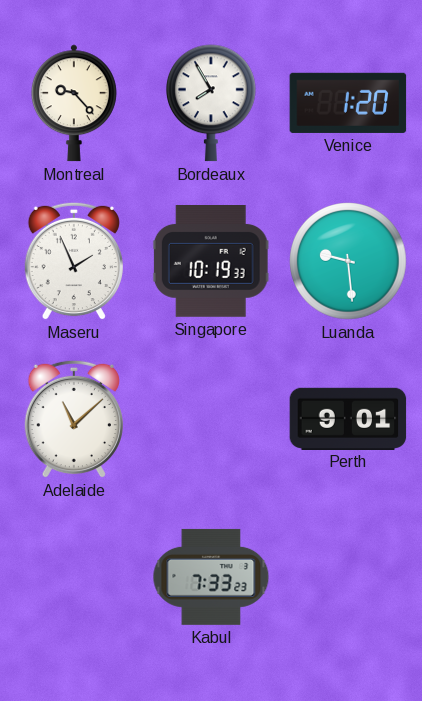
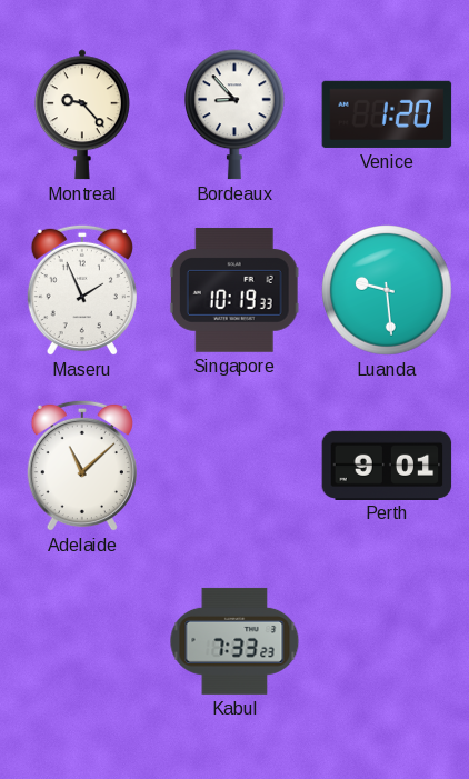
Bordeaux: 7:55 -> 8:53 (236, 114)
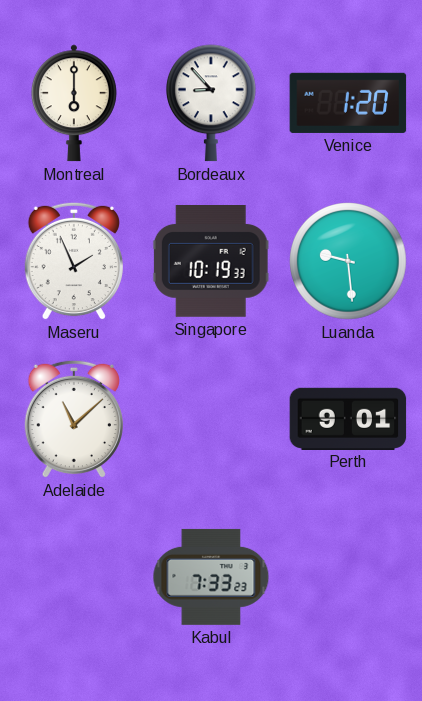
Montreal: 9:23 -> 6:00 (74, 103)
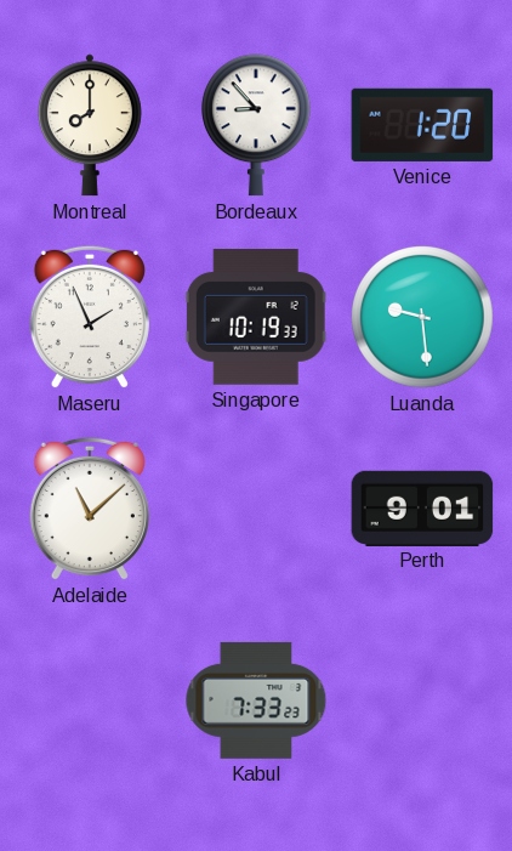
Montreal: 6:00 -> 8:00 (90, 125)
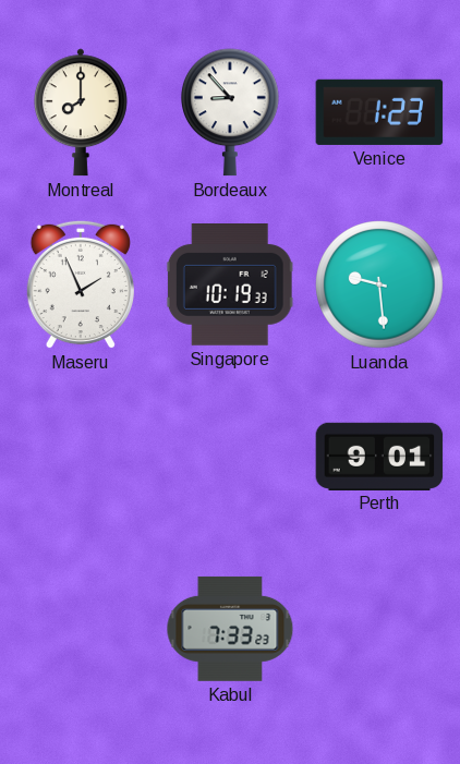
Venice: 1:20 -> 1:23 (379, 112)
Adelaide: 11:08 -> none (90, 509)
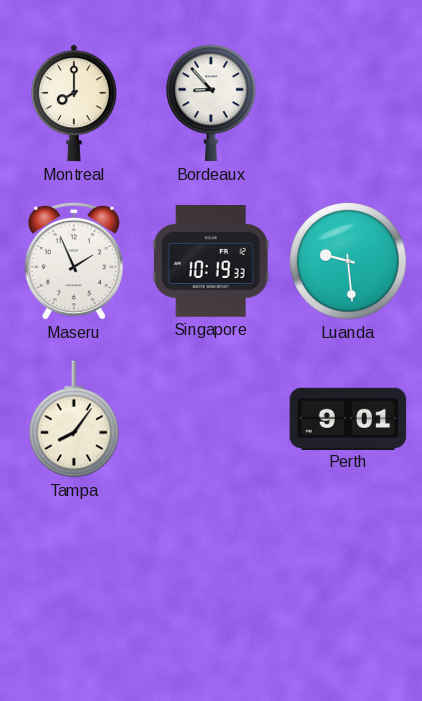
Venice: 1:23 -> none (379, 112)
Tampa: none -> 8:06 (75, 419)
Kabul: 7:33 -> none (230, 629)
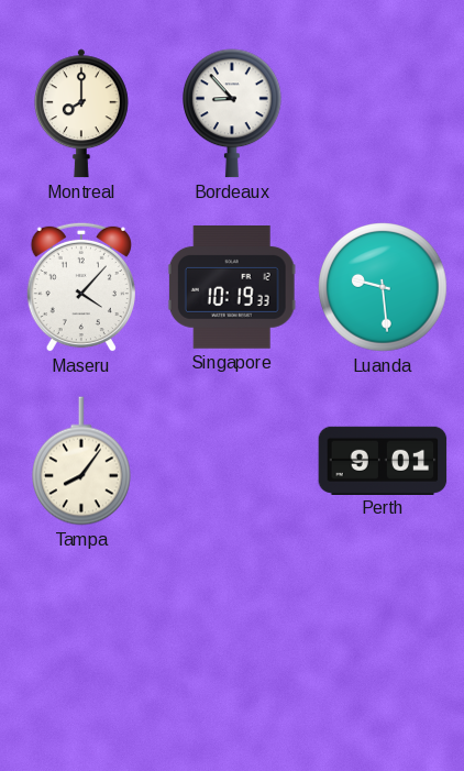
Maseru: 1:56 -> 4:07 (81, 287)
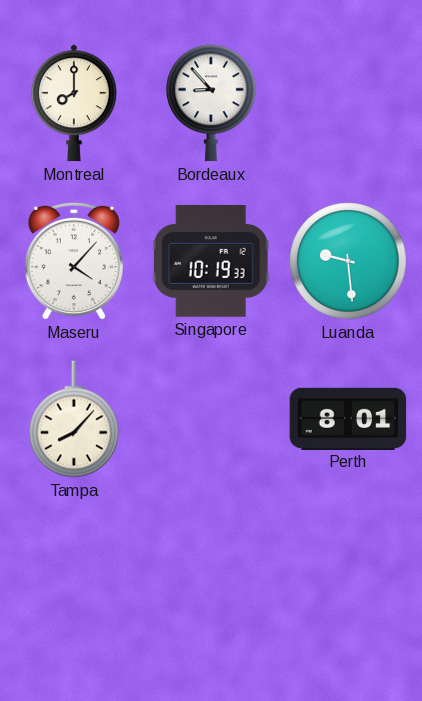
Tampa: 8:06 -> 8:07 (75, 419)
Perth: 9:01 -> 8:01 (348, 418)
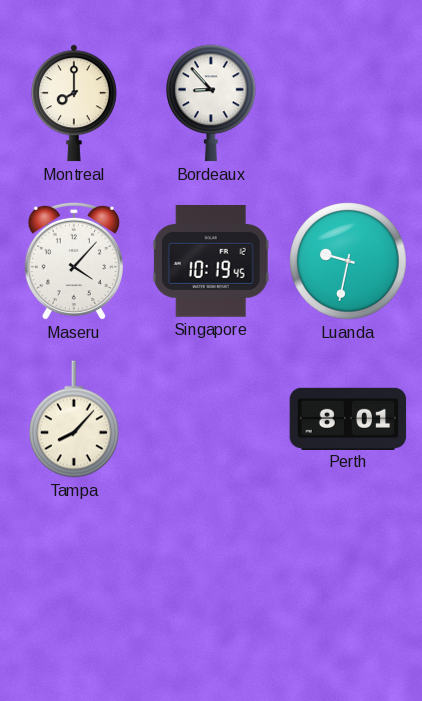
Singapore: 10:19:33 -> 10:19:45 (211, 262)
Luanda: 9:29 -> 9:32 (348, 261)
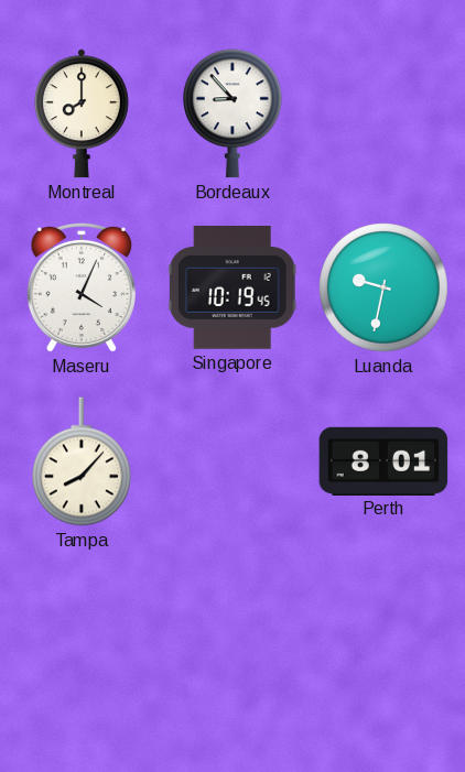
Maseru: 4:07 -> 4:04 (82, 287)
